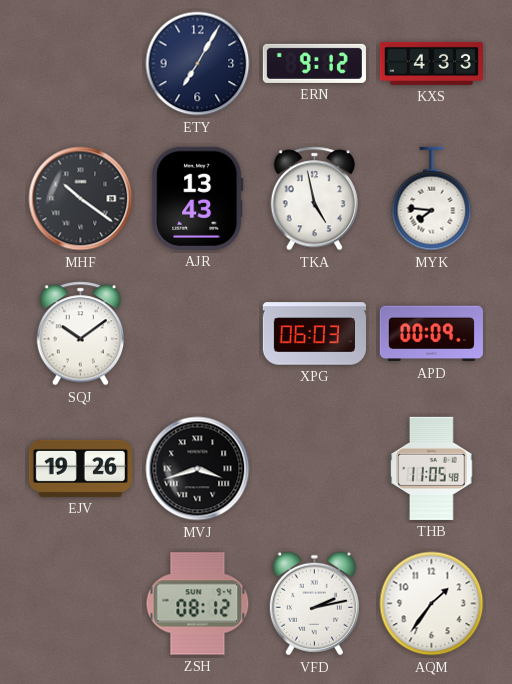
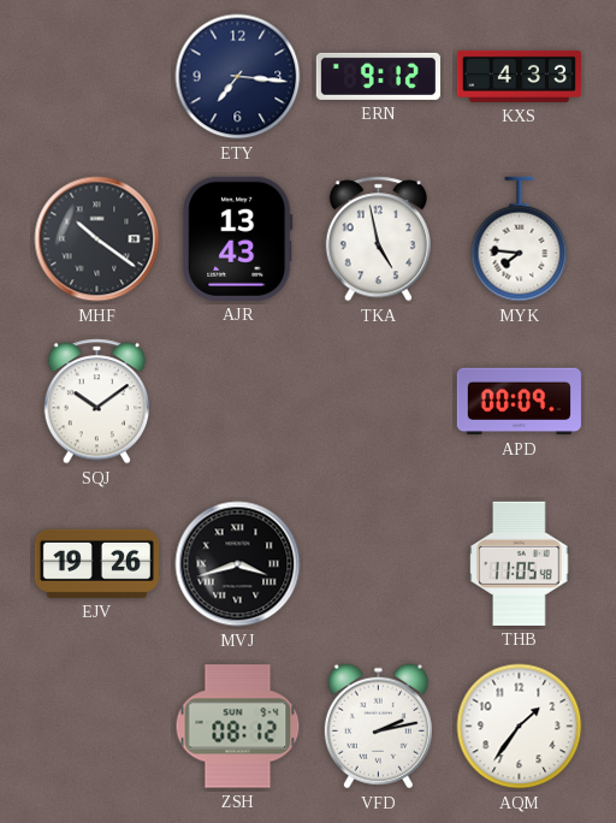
ETY: 7:05 -> 7:16 (238, 77)
XPG: 06:03 -> none (314, 334)
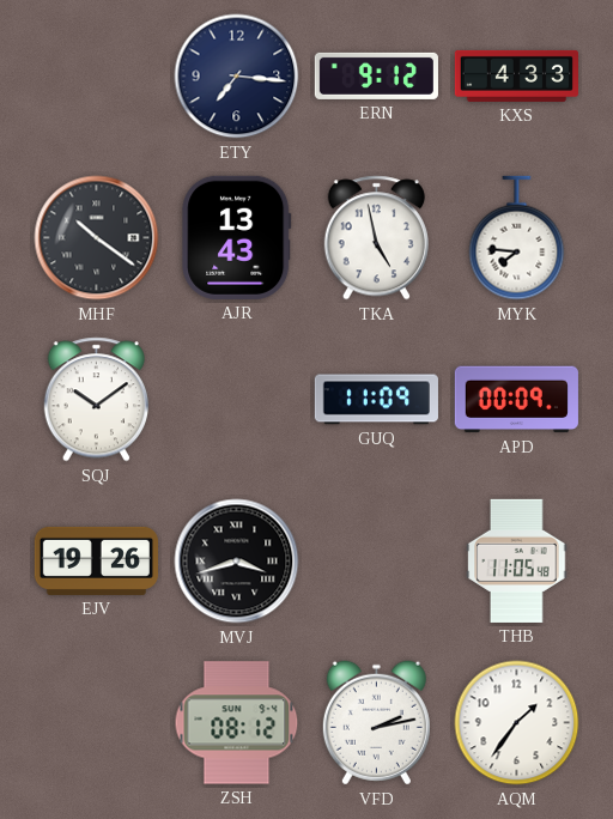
GUQ: none -> 11:09 (376, 400)
